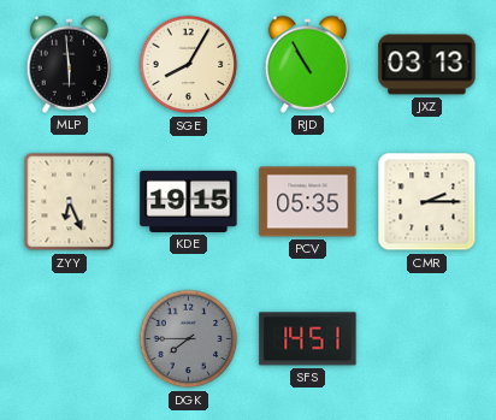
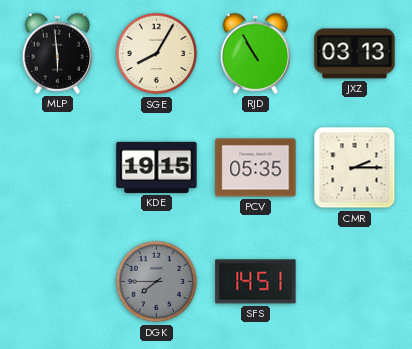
ZYY: 6:26 -> none (70, 202)
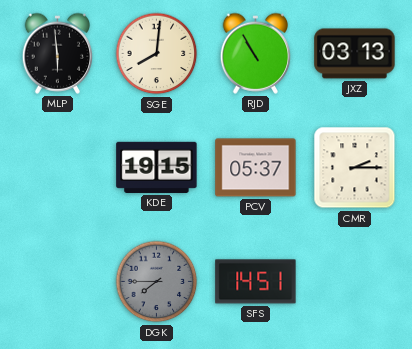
SGE: 8:05 -> 8:01 (157, 54)
PCV: 05:35 -> 05:37 (256, 168)
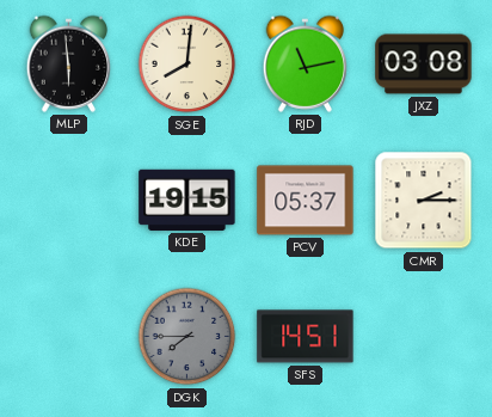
RJD: 10:55 -> 11:13 (306, 63)
JXZ: 03:13 -> 03:08 (424, 65)
